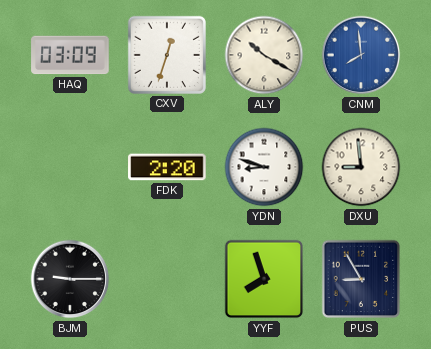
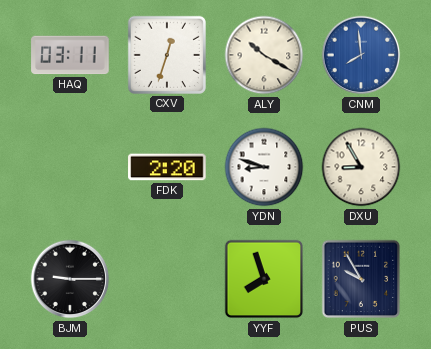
HAQ: 03:09 -> 03:11 (70, 55)
DXU: 8:59 -> 8:55 (361, 167)
PUS: 8:55 -> 9:55 (361, 279)
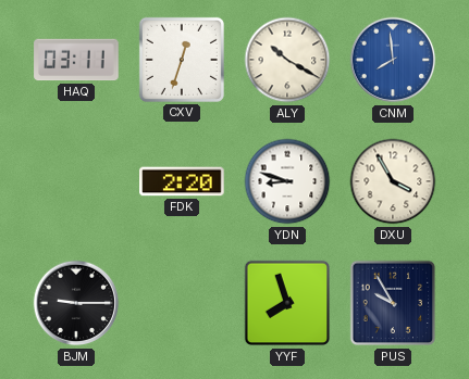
DXU: 8:55 -> 3:55 (393, 181)
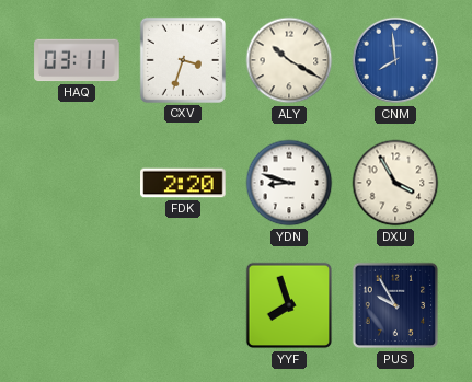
CXV: 12:33 -> 3:33 (183, 60)
BJM: 9:15 -> none (76, 303)
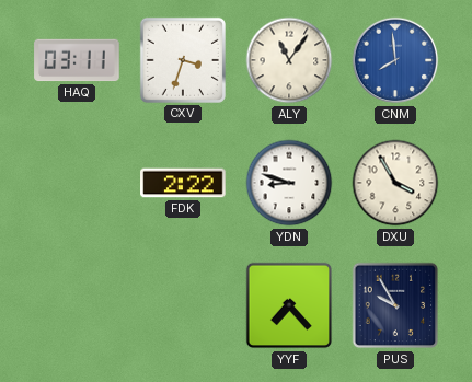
ALY: 10:20 -> 11:06 (289, 60)
FDK: 2:20 -> 2:22 (183, 183)
YYF: 7:57 -> 7:23 (289, 305)
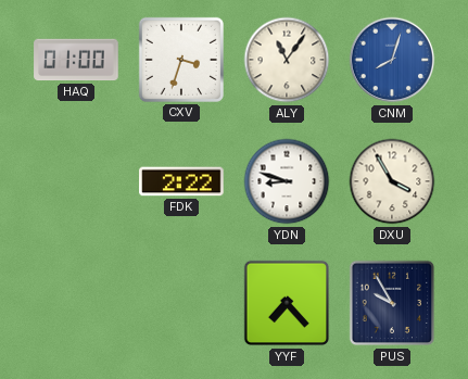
HAQ: 03:11 -> 01:00 (76, 60)
CNM: 7:59 -> 8:03 (392, 60)
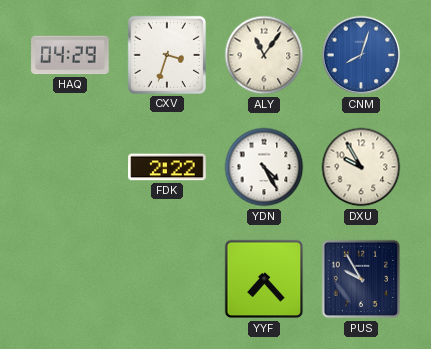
HAQ: 01:00 -> 04:29 (70, 55)
YDN: 8:48 -> 4:25 (264, 167)
DXU: 3:55 -> 9:55 (361, 167)
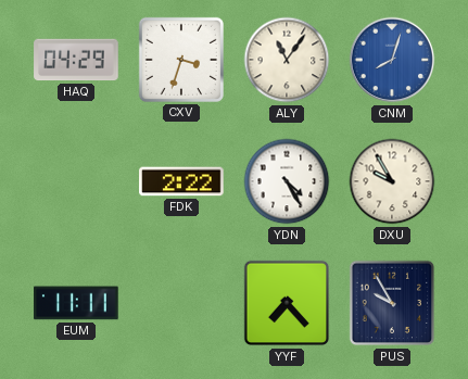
EUM: none -> 11:11 (76, 303)
